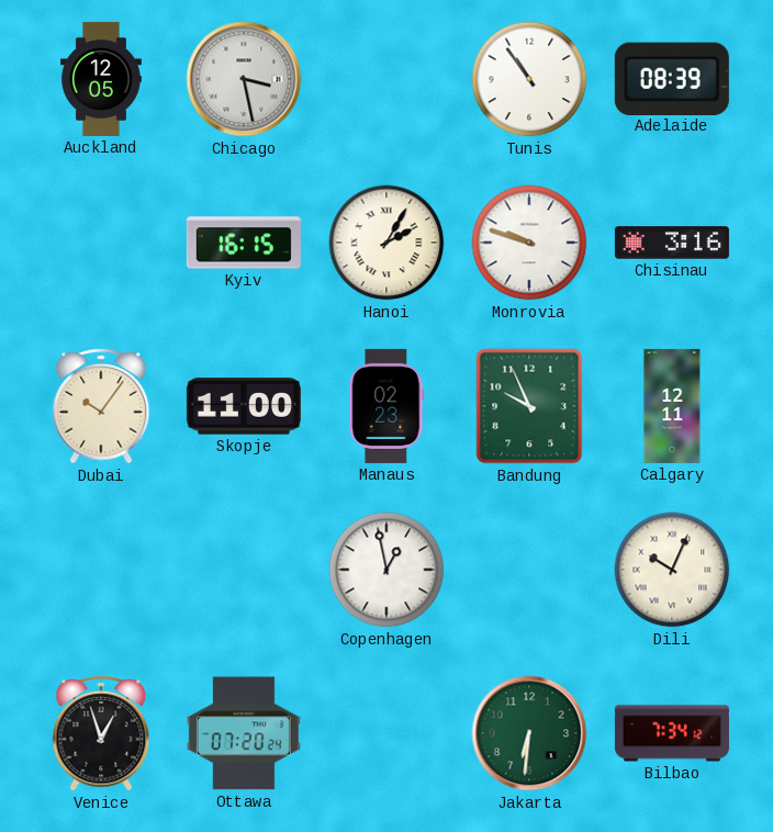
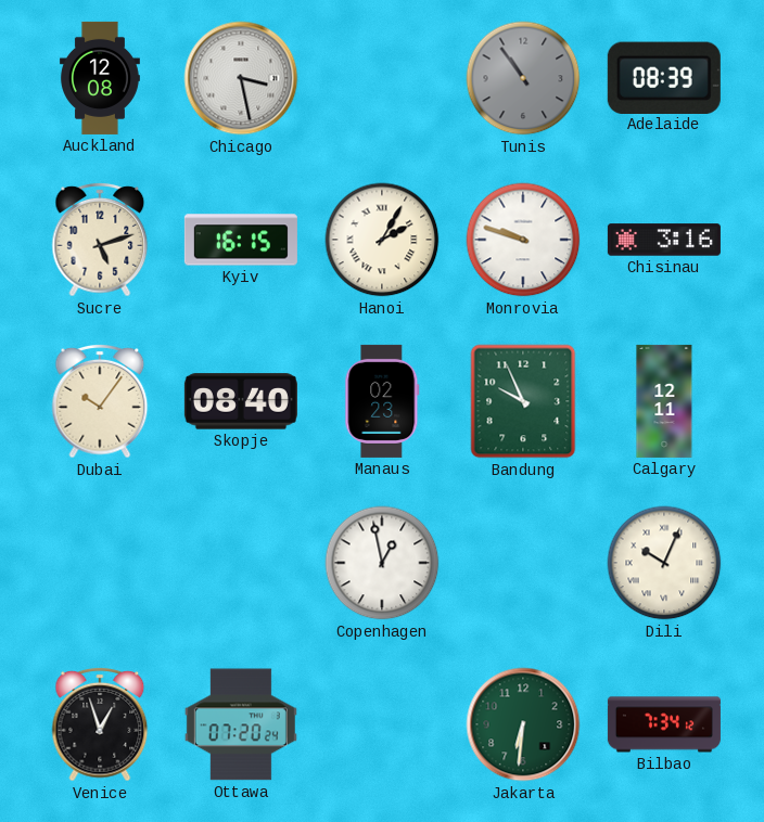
Auckland: 12:05 -> 12:08 (100, 78)
Tunis dial: white -> grey (523, 78)
Sucre: none -> 5:12 (100, 240)
Skopje: 11:00 -> 08:40 (241, 401)
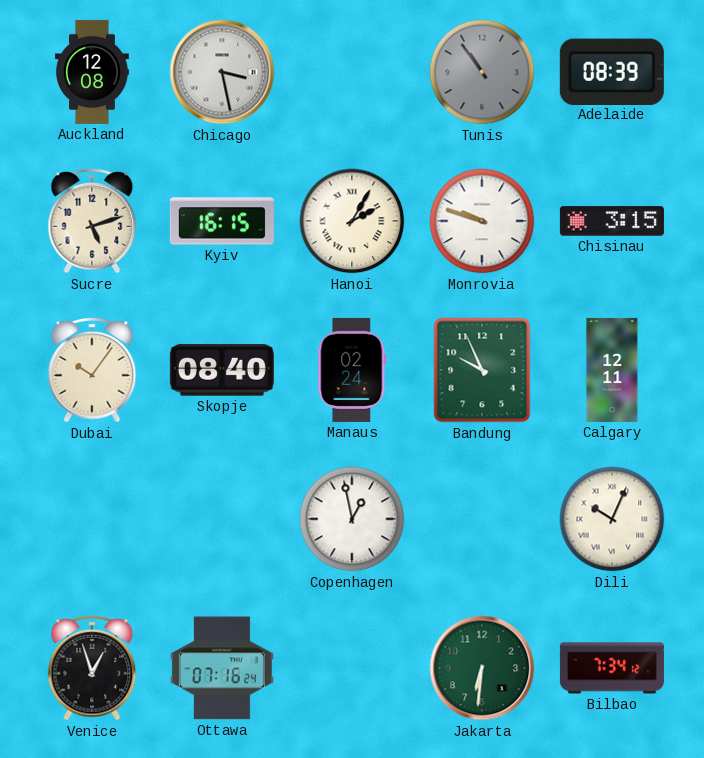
Chisinau: 3:16 -> 3:15 (612, 221)
Manaus: 02:23 -> 02:24 (352, 370)
Ottawa: 07:20 -> 07:16 (222, 668)
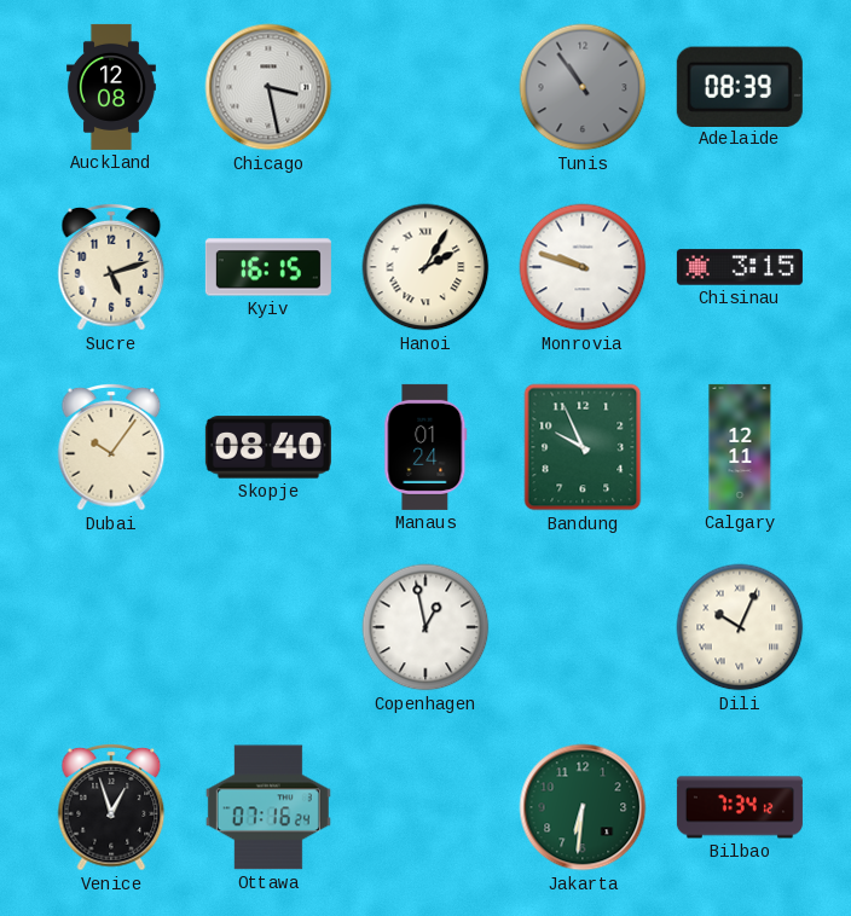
Manaus: 02:24 -> 01:24 (425, 447)
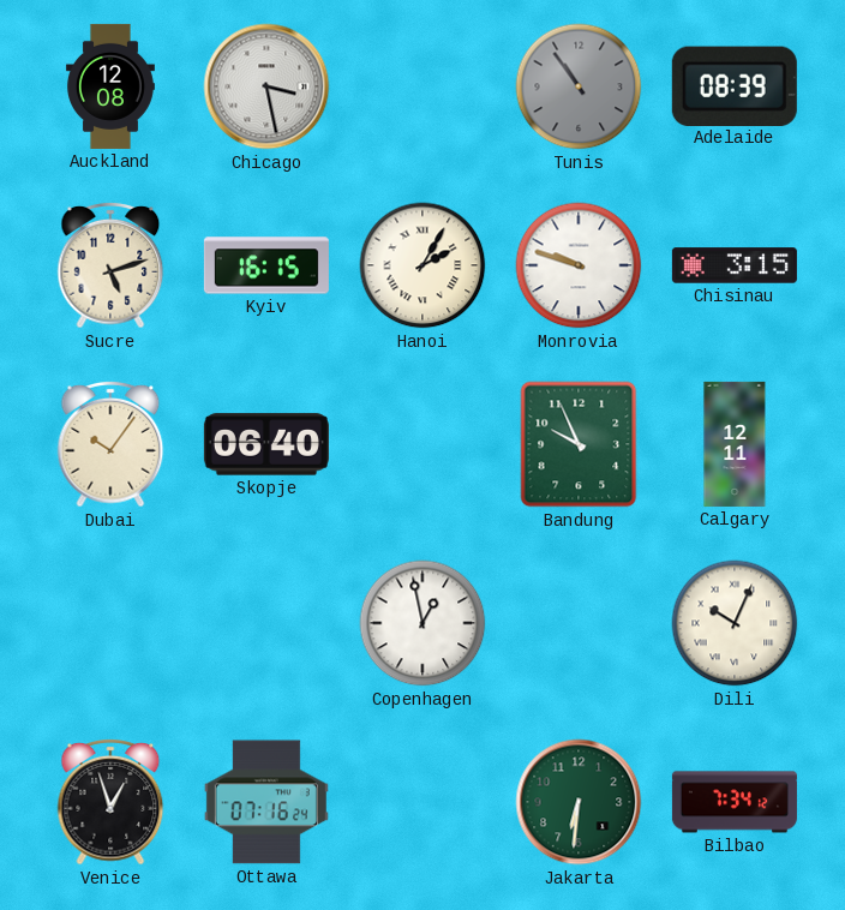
Skopje: 08:40 -> 06:40 (266, 444)
Manaus: 01:24 -> none (425, 447)
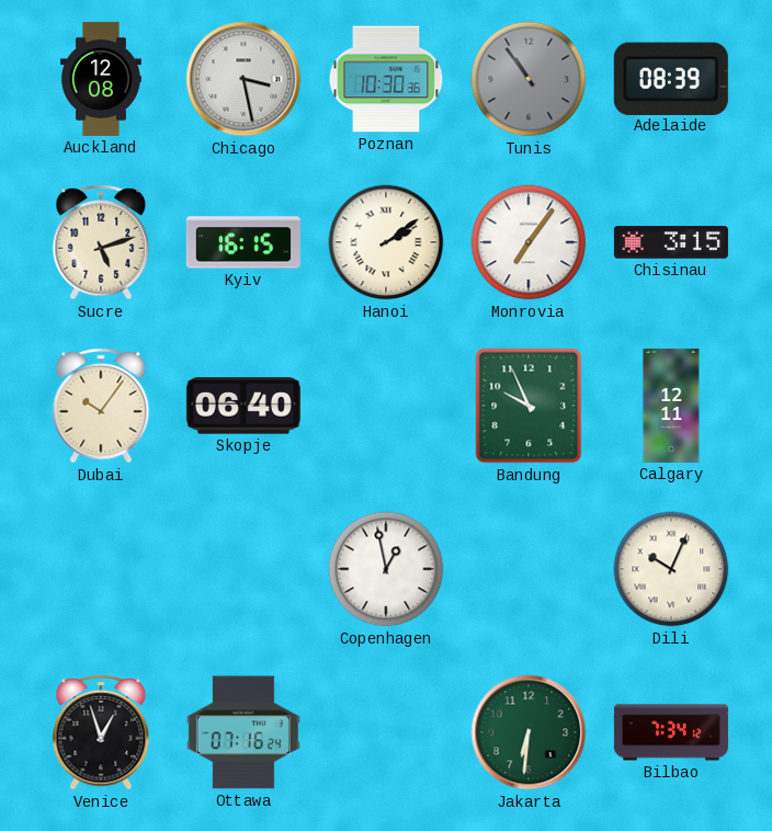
Poznan: none -> 10:30 (386, 79)
Hanoi: 2:05 -> 2:09 (386, 242)
Monrovia: 9:48 -> 7:06 (529, 242)
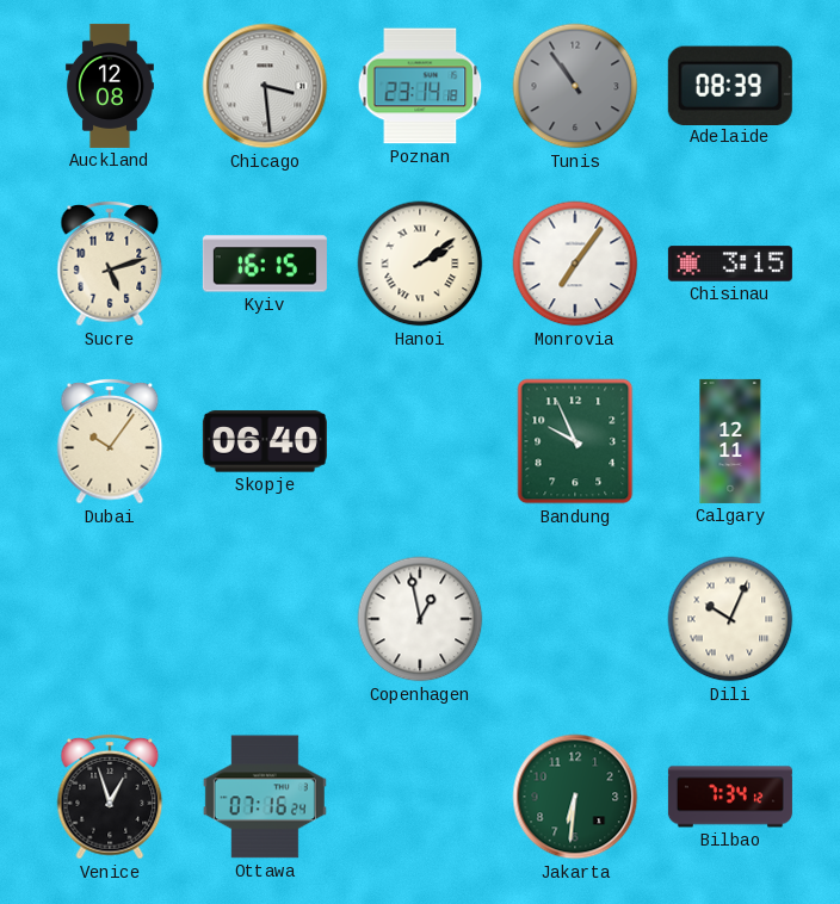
Chicago: 3:28 -> 3:29 (265, 86)
Poznan: 10:30 -> 23:14 (420, 86)
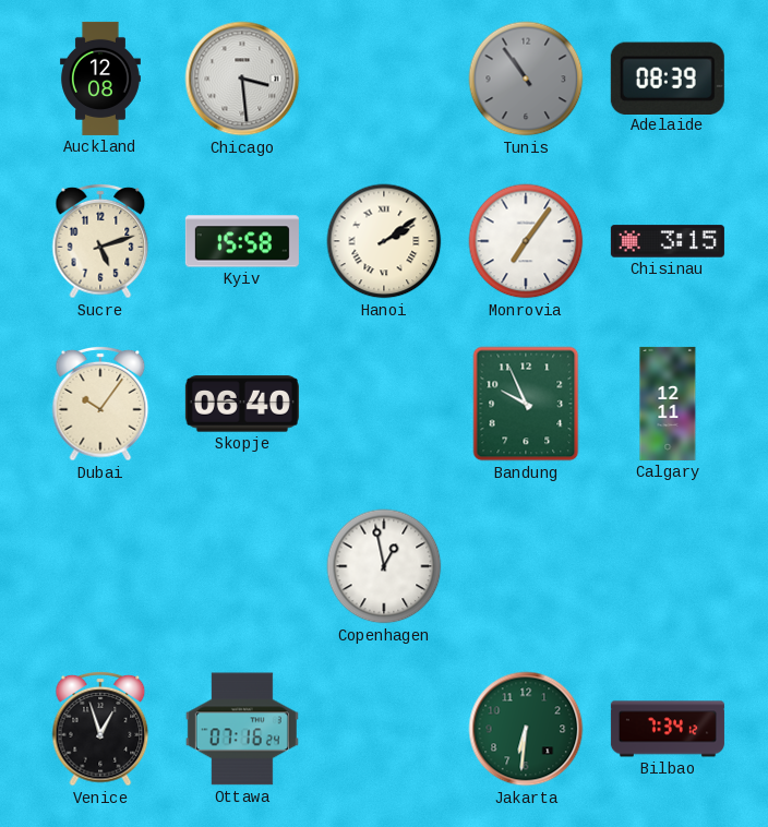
Poznan: 23:14 -> none (420, 86)
Kyiv: 16:15 -> 15:58 (242, 241)
Dili: 10:04 -> none (730, 619)
